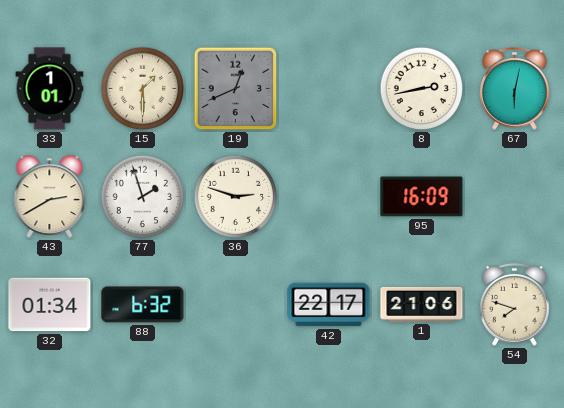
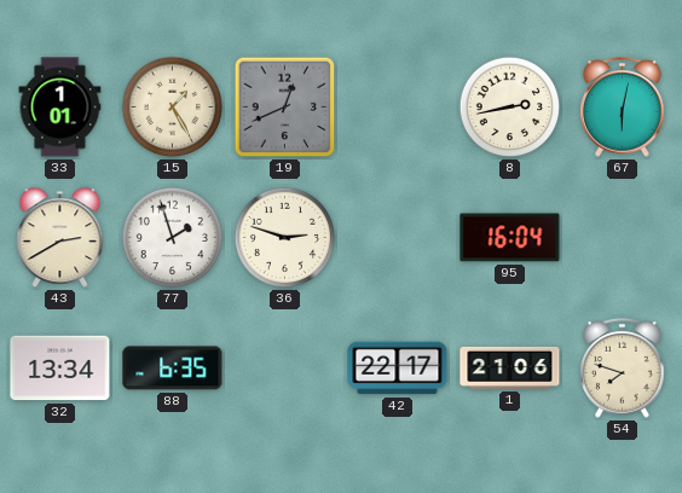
15: 1:30 -> 1:25 (173, 108)
95: 16:09 -> 16:04 (510, 238)
32: 01:34 -> 13:34 (60, 369)
88: 6:32 -> 6:35 (173, 369)
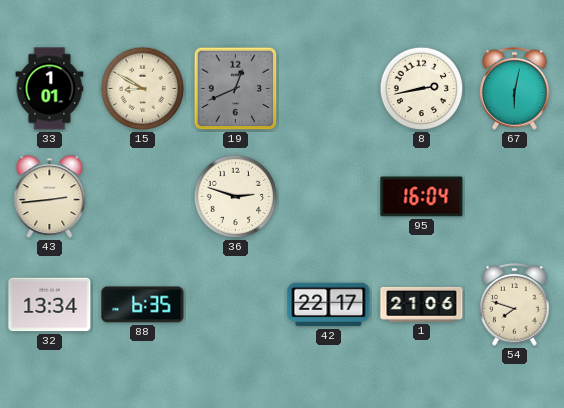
15: 1:25 -> 8:50 (143, 89)
43: 2:40 -> 2:44 (50, 197)
77: 1:57 -> none (173, 238)
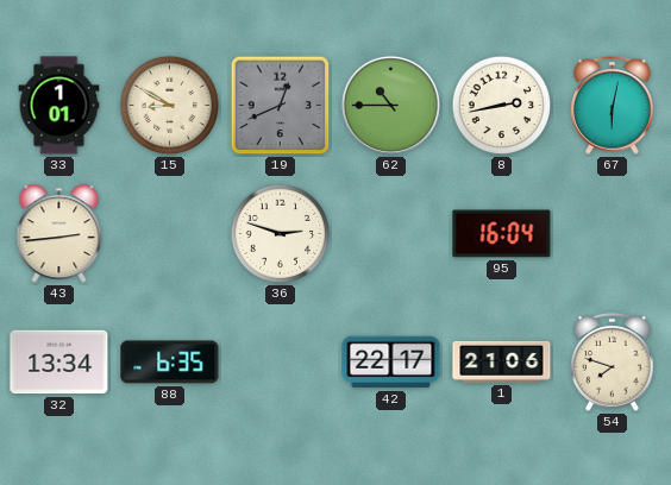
62: none -> 10:45 (390, 105)
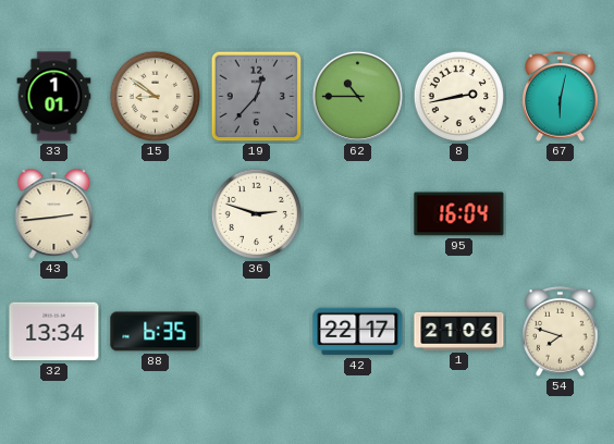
15: 8:50 -> 8:51 (156, 97)
19: 12:41 -> 12:37 (257, 97)
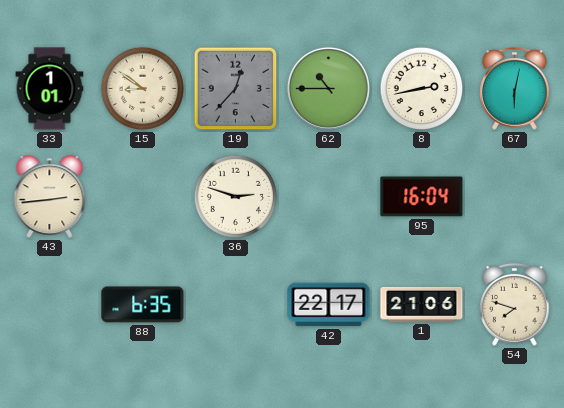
32: 13:34 -> none (54, 332)
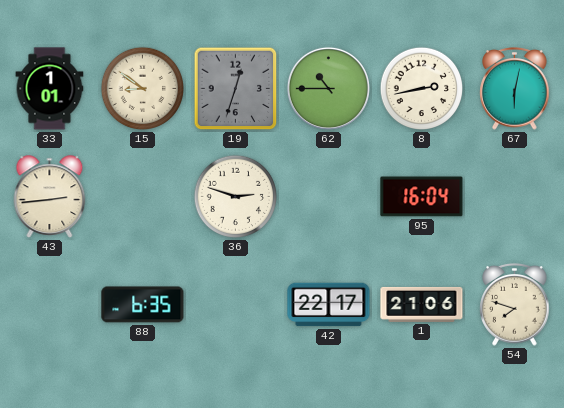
19: 12:37 -> 12:33 (236, 89)
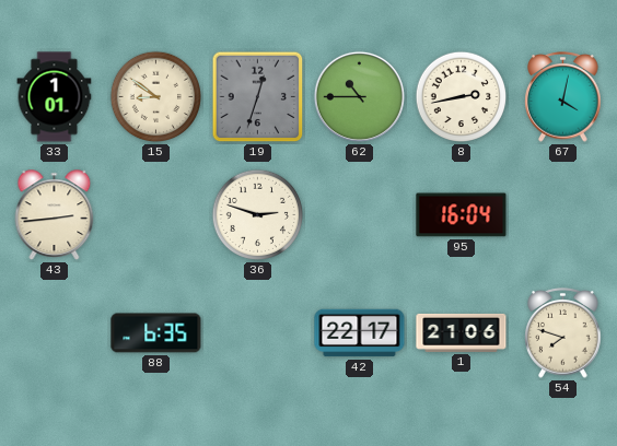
67: 6:02 -> 4:02 (563, 97)
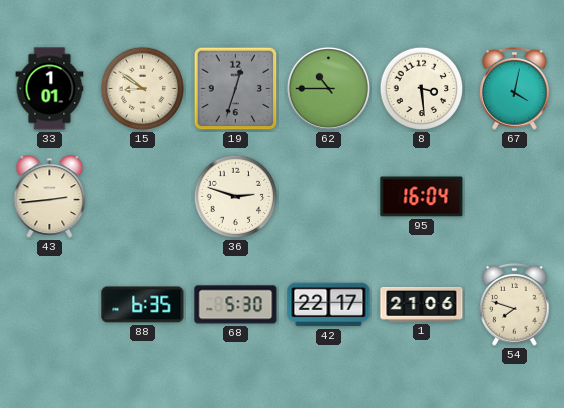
8: 2:43 -> 3:29 (422, 89)
68: none -> 5:30 (236, 305)
